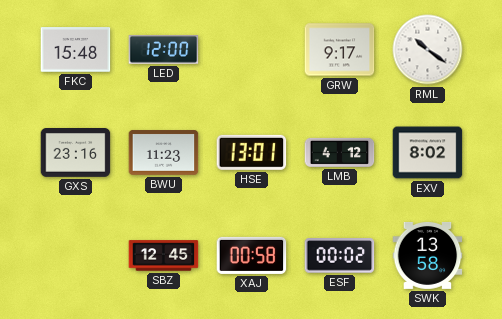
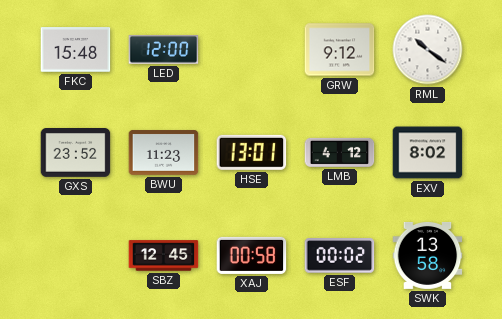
GRW: 9:17 -> 9:12 (340, 50)
GXS: 23:16 -> 23:52 (76, 153)
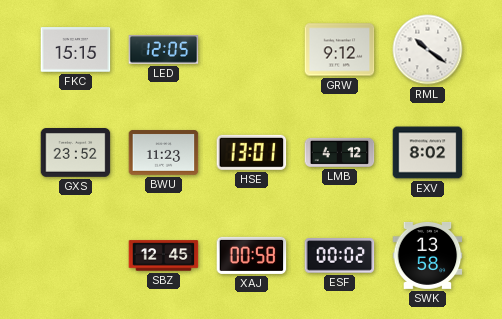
FKC: 15:48 -> 15:15 (76, 50)
LED: 12:00 -> 12:05 (164, 50)
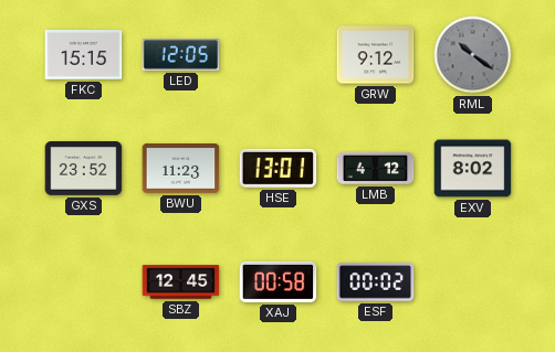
RML dial: white -> grey (473, 55)
SWK: 13:58 -> none (428, 255)
